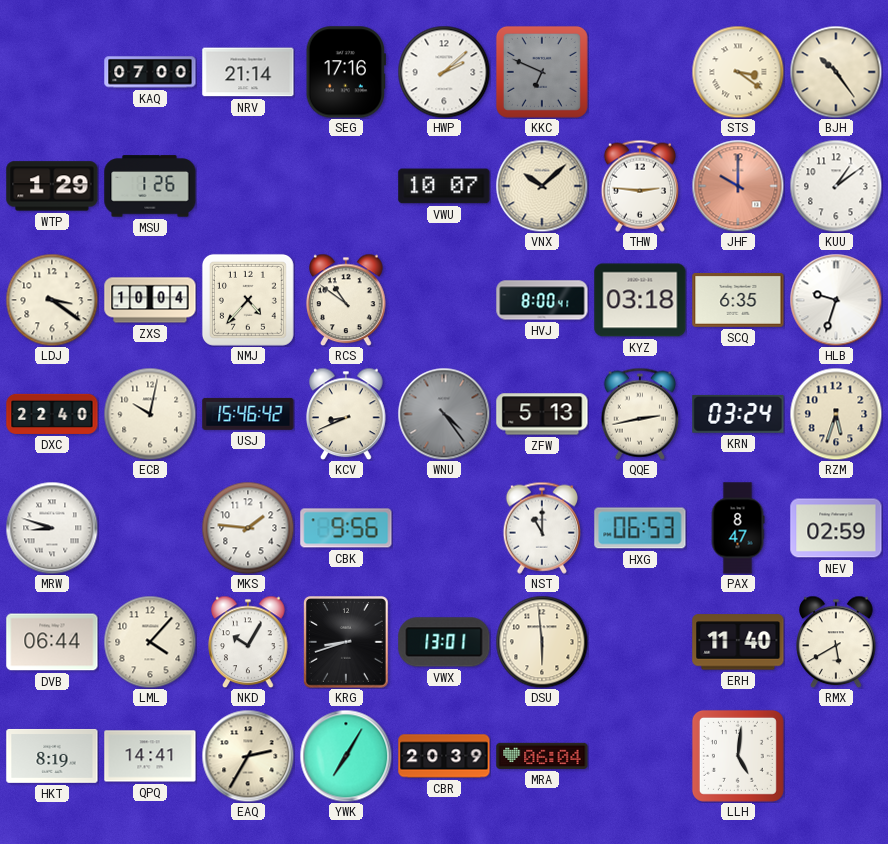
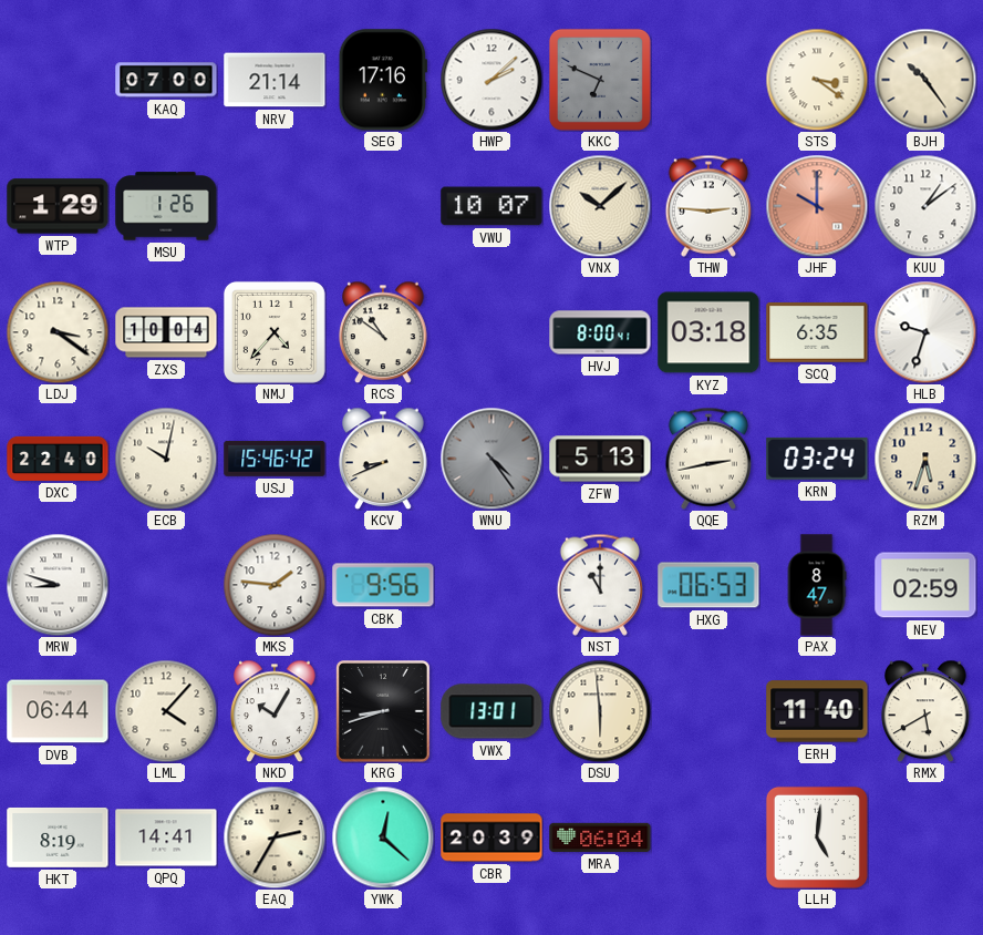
YWK: 7:05 -> 12:22 (383, 838)
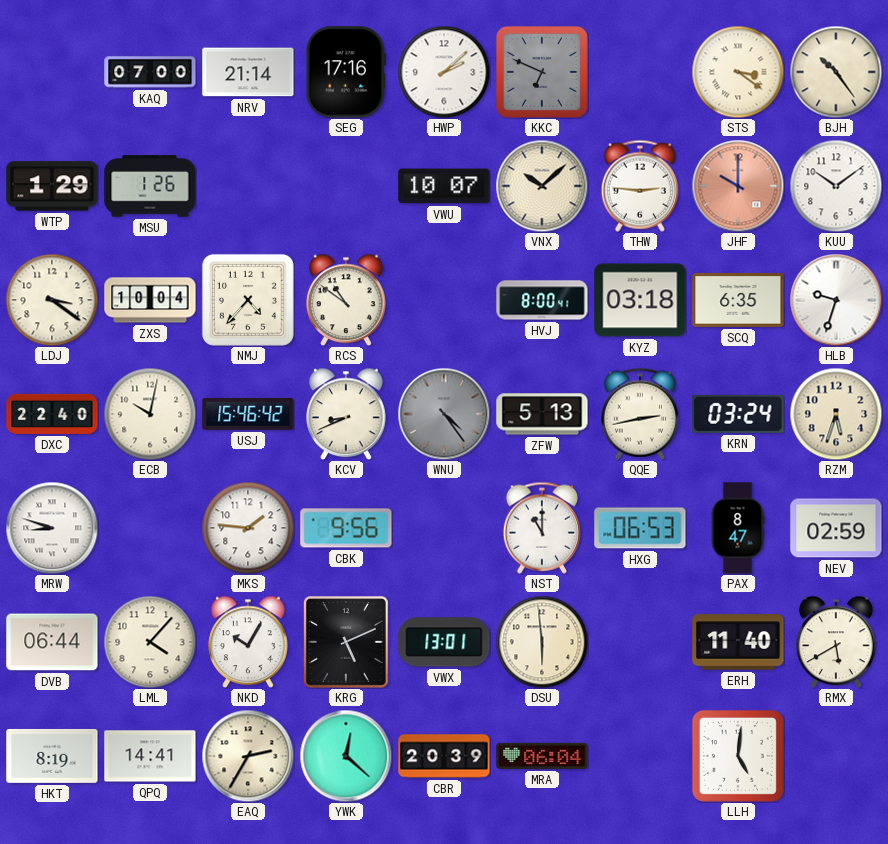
KUU: 1:09 -> 10:09 (836, 186)
KRG: 8:42 -> 5:11 (347, 643)
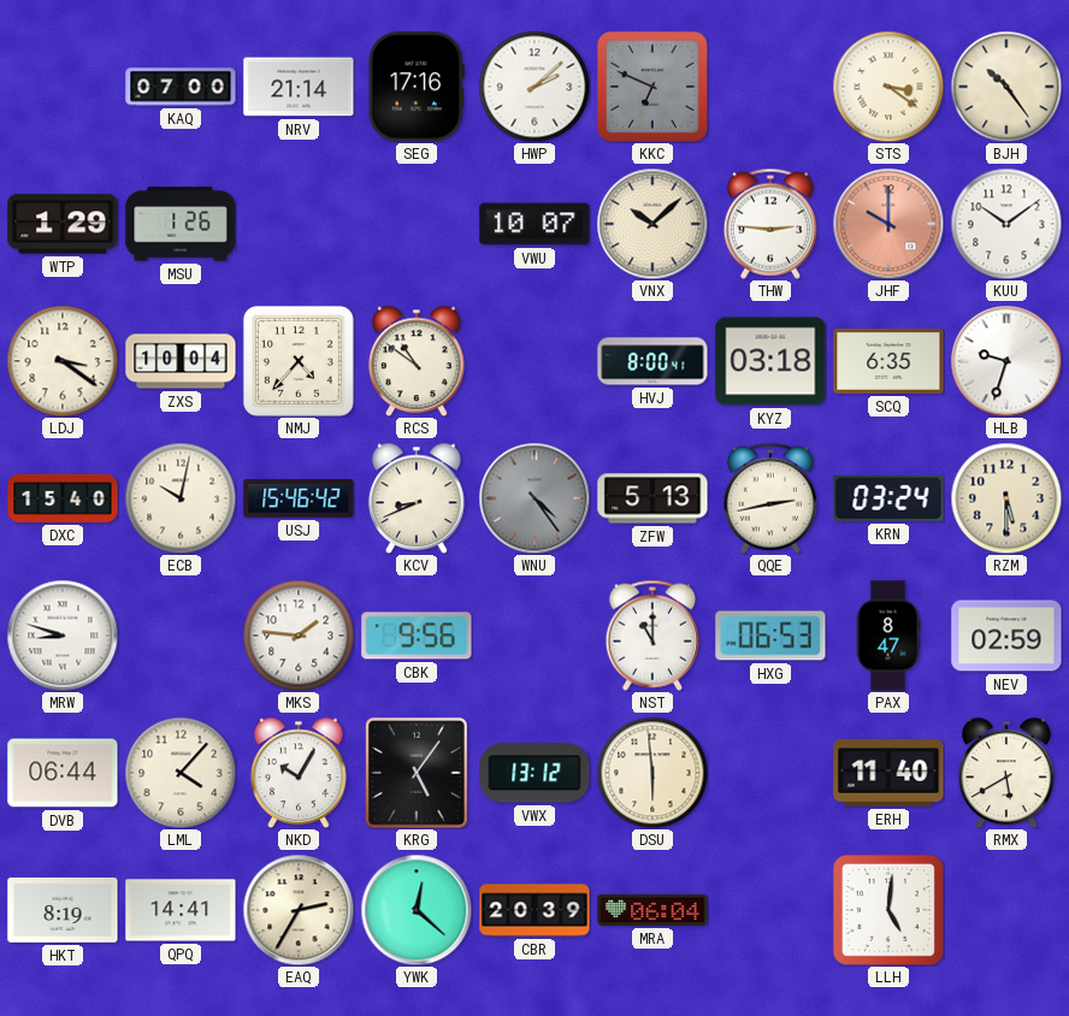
DXC: 22:40 -> 15:40 (63, 498)
RZM: 5:33 -> 5:30 (1006, 498)
KRG: 5:11 -> 5:06 (418, 774)
VWX: 13:01 -> 13:12 (534, 773)
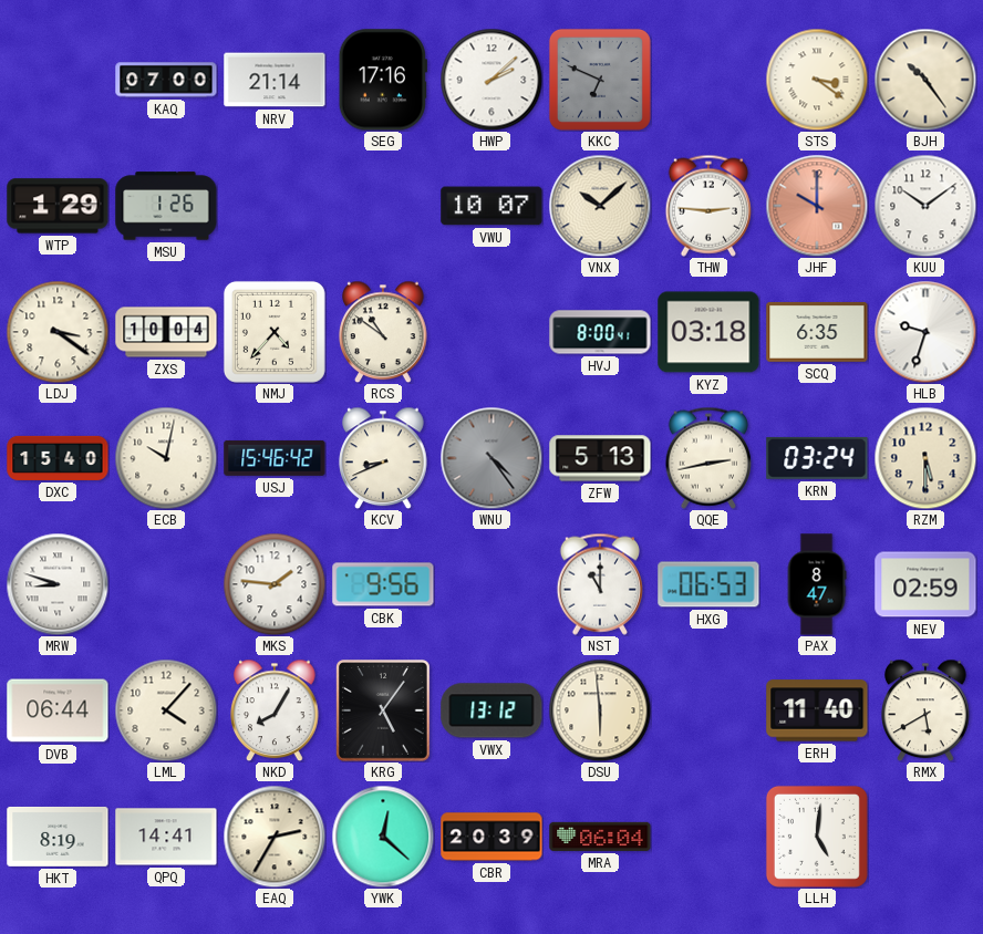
NKD: 10:05 -> 8:05 (275, 710)
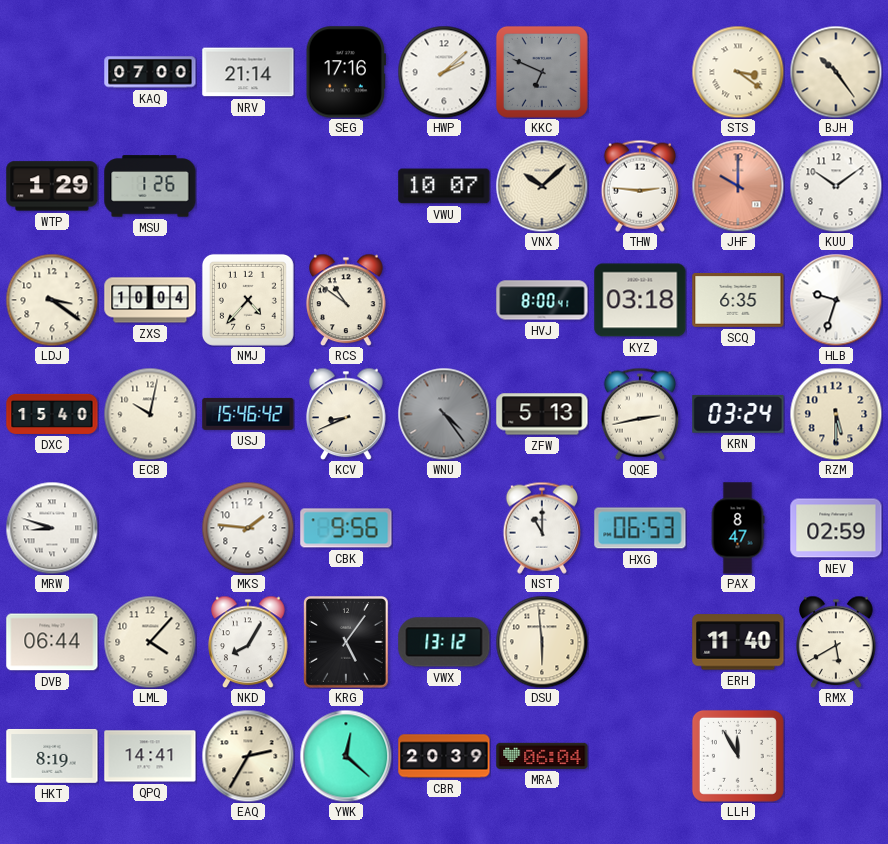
LLH: 5:01 -> 11:55 (738, 756)
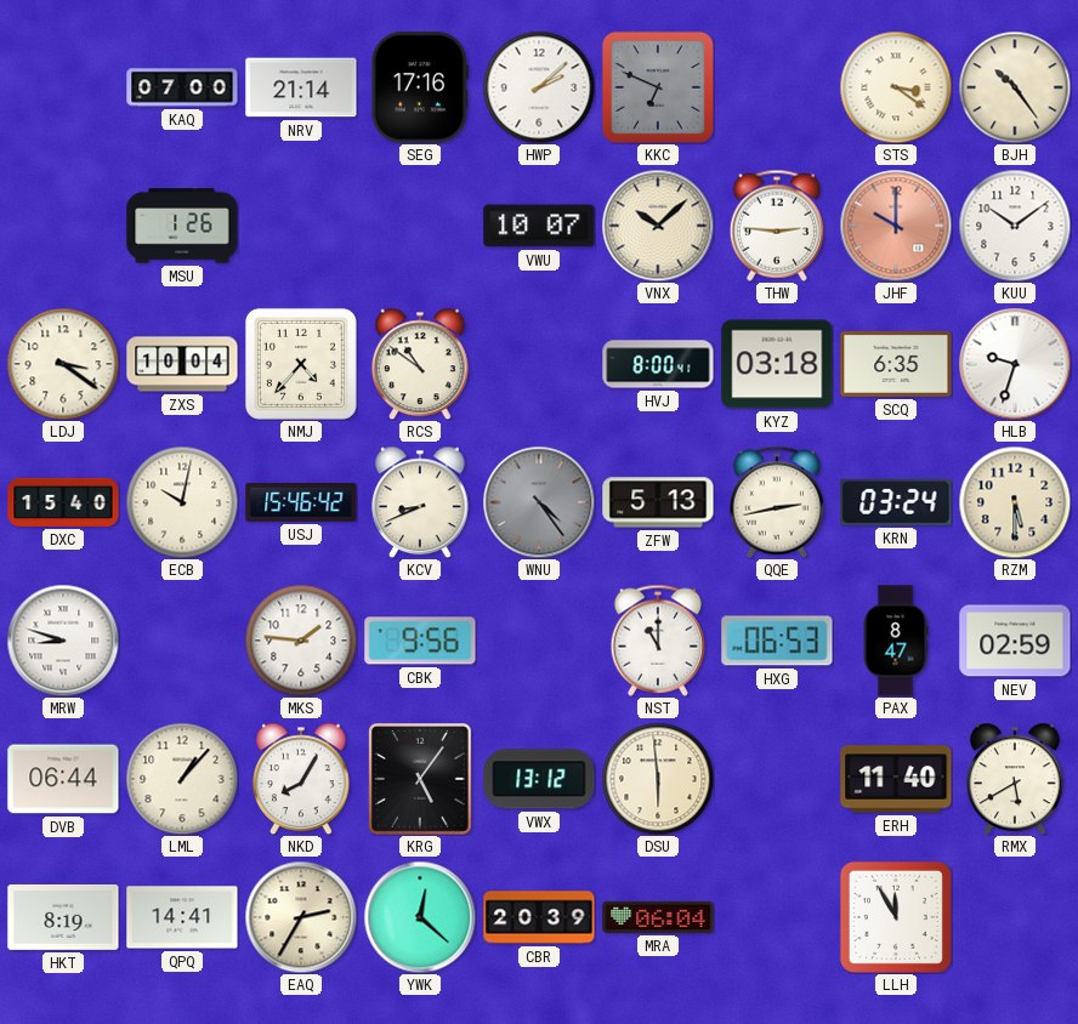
WTP: 1:29 -> none (52, 186)
LML: 4:07 -> 1:07 (182, 779)
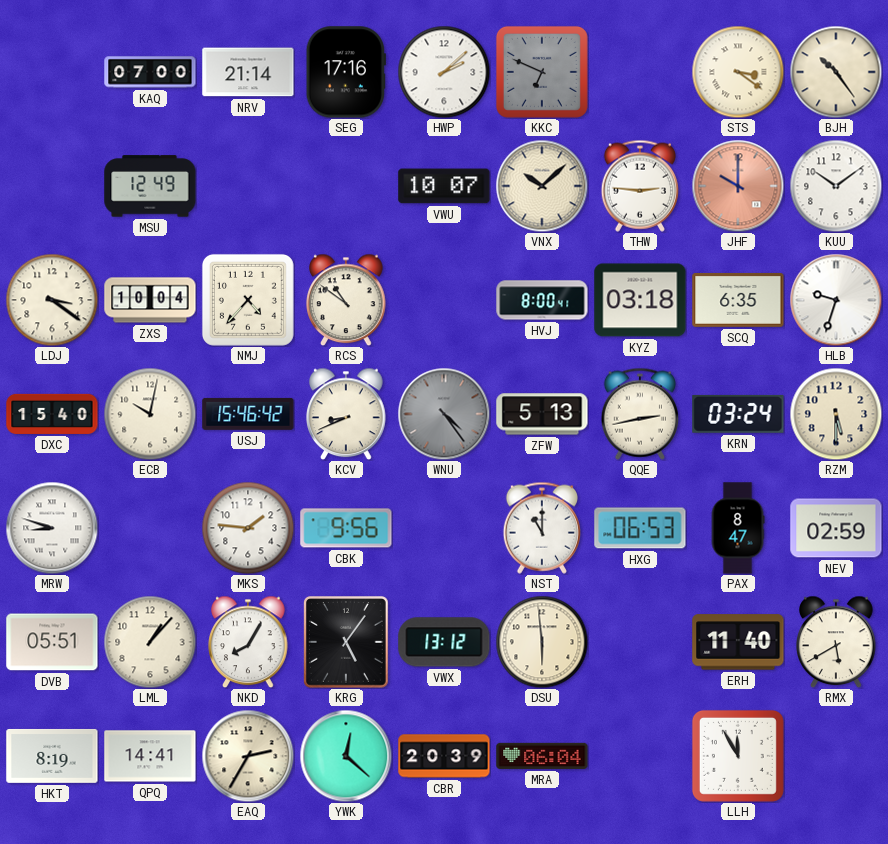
MSU: 1:26 -> 12:49 (150, 186)
DVB: 06:44 -> 05:51 (52, 642)
